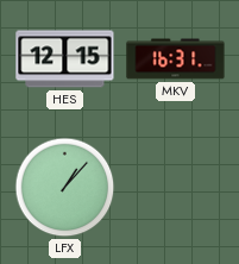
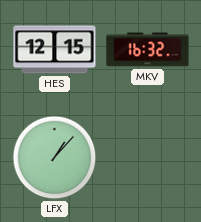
MKV: 16:31 -> 16:32 (148, 50)
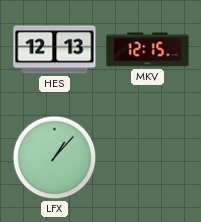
HES: 12:15 -> 12:13 (55, 50)
MKV: 16:32 -> 12:15 (148, 50)
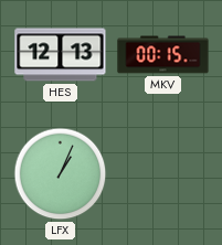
MKV: 12:15 -> 00:15 (163, 55)
LFX: 1:07 -> 1:04 (61, 174)
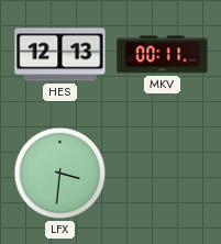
MKV: 00:15 -> 00:11 (163, 55)
LFX: 1:04 -> 3:31 (60, 174)
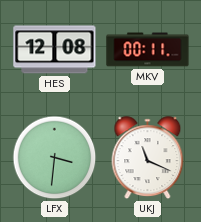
HES: 12:13 -> 12:08 (55, 50)
UKJ: none -> 11:19 (148, 158)
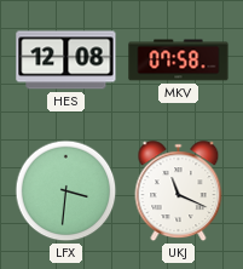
MKV: 00:11 -> 07:58 (179, 61)
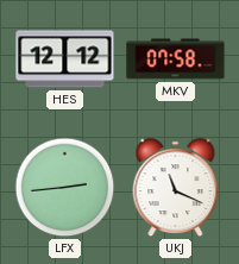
HES: 12:08 -> 12:12 (65, 59)
LFX: 3:31 -> 2:44 (65, 188)
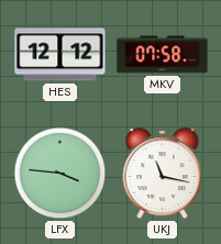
LFX: 2:44 -> 3:46 (60, 174)
UKJ: 11:19 -> 11:17 (163, 174)
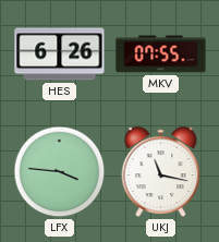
HES: 12:12 -> 6:26 (60, 55)
MKV: 07:58 -> 07:55 (161, 55)
